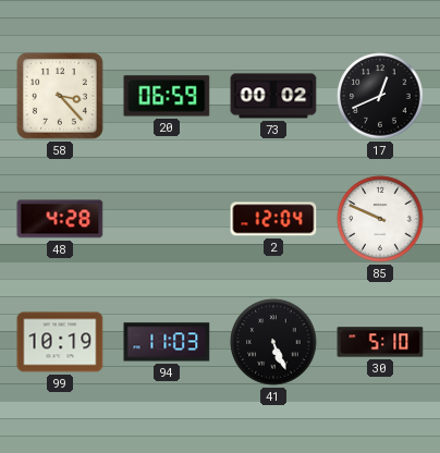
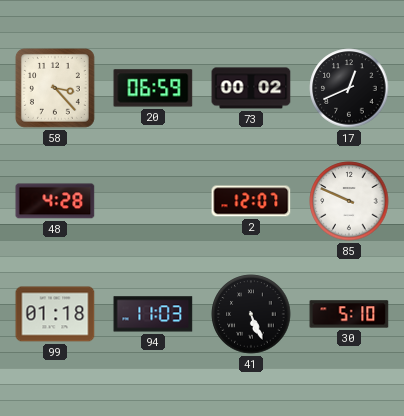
2: 12:04 -> 12:07 (251, 201)
99: 10:19 -> 01:18 (55, 314)
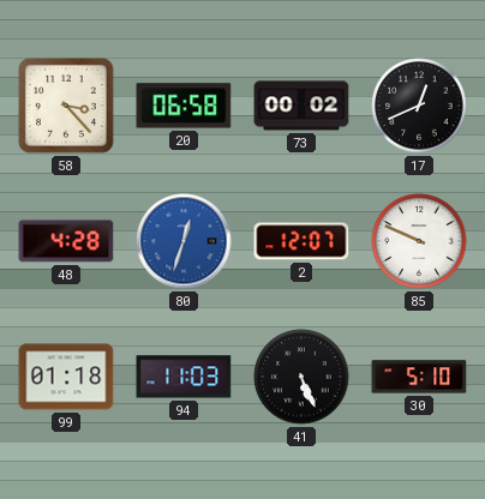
20: 06:59 -> 06:58 (184, 106)
80: none -> 12:33 (184, 241)
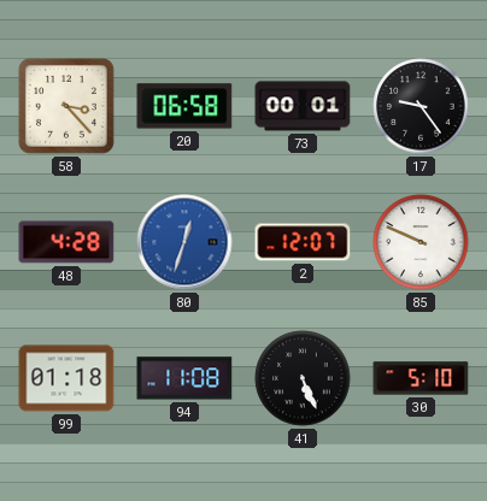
73: 00:02 -> 00:01 (303, 106)
17: 12:41 -> 9:24 (421, 106)
94: 11:03 -> 11:08 (184, 378)
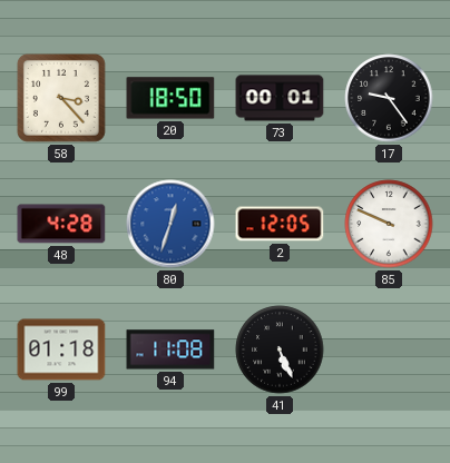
20: 06:58 -> 18:50 (170, 98)
2: 12:07 -> 12:05 (280, 224)
30: 5:10 -> none (421, 378)
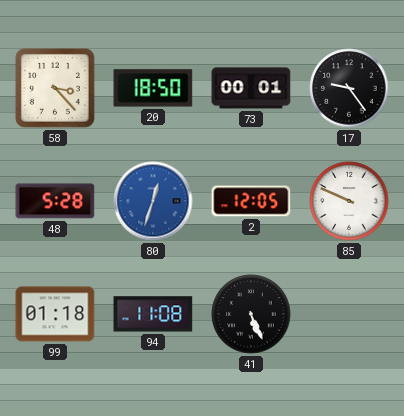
48: 4:28 -> 5:28 (55, 201)
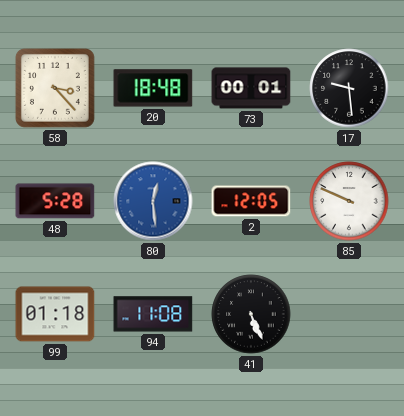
20: 18:50 -> 18:48 (153, 88)
17: 9:24 -> 9:29 (349, 88)
80: 12:33 -> 12:29 (153, 201)
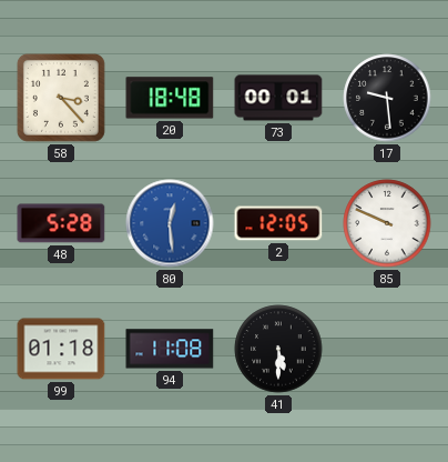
41: 5:26 -> 5:30 (278, 349)
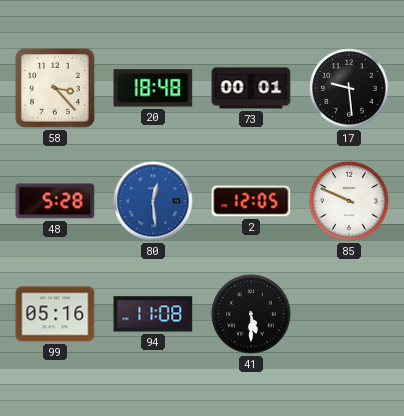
99: 01:18 -> 05:16 (55, 314)
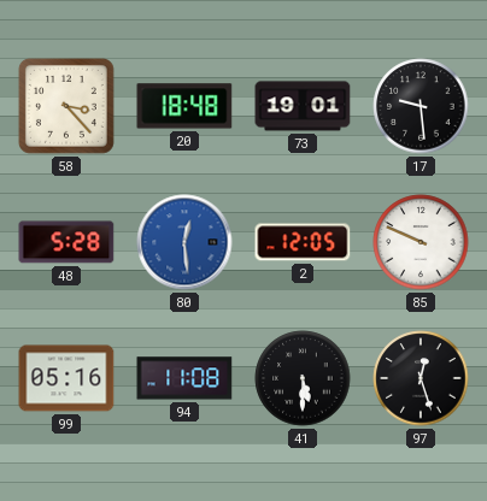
73: 00:01 -> 19:01 (303, 106)
97: none -> 12:27 (421, 378)
